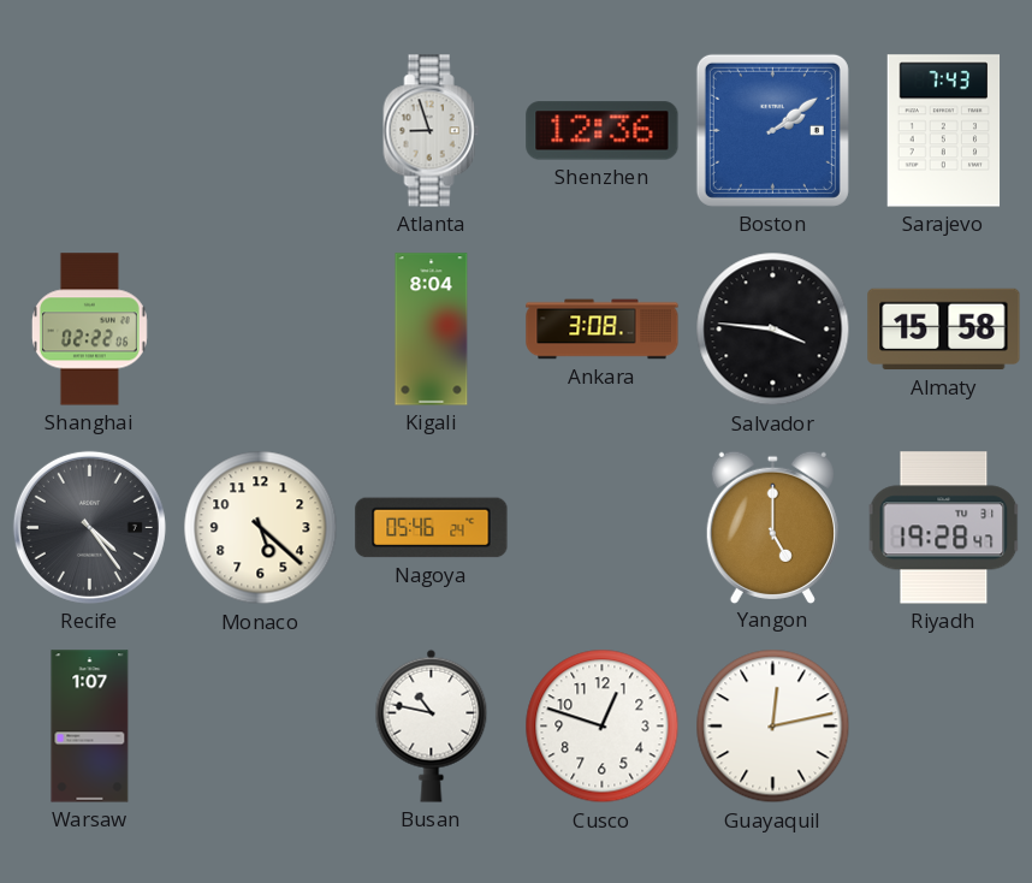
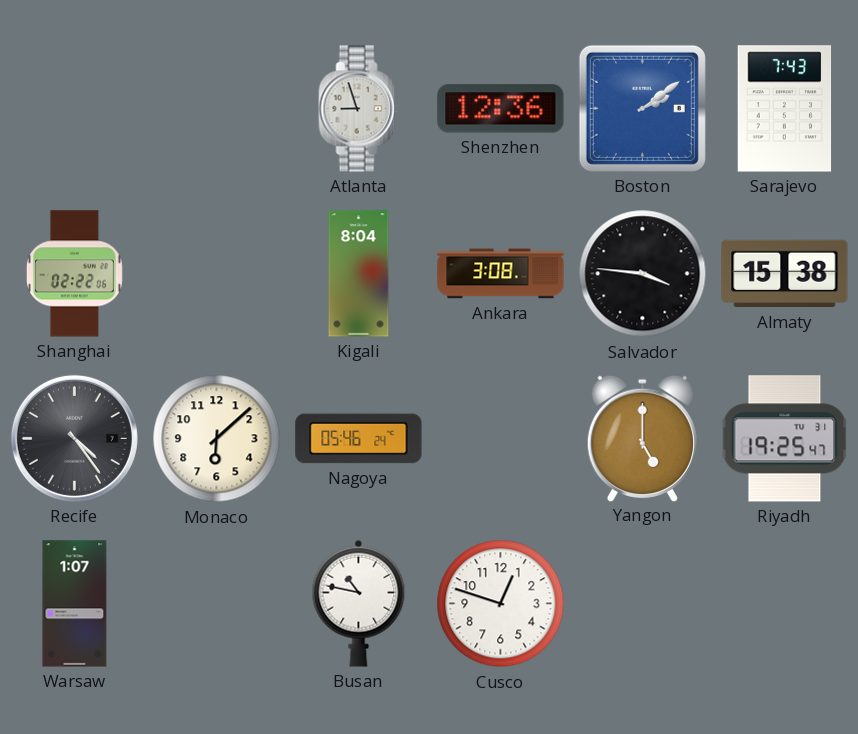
Almaty: 15:58 -> 15:38 (785, 274)
Monaco: 5:22 -> 6:08 (217, 439)
Riyadh: 19:28 -> 19:25 (785, 439)
Guayaquil: 12:13 -> none (773, 727)
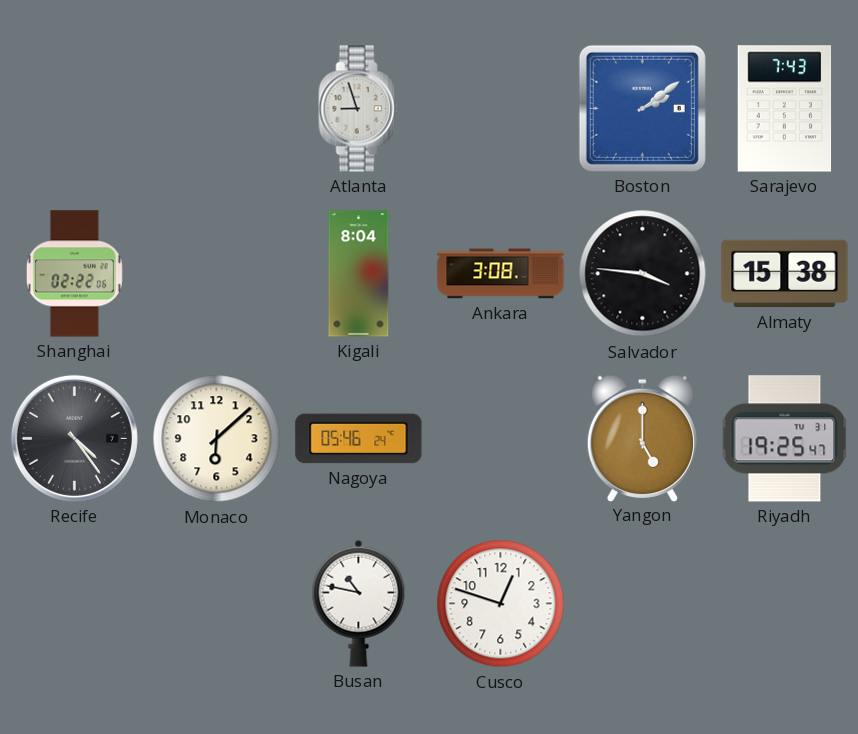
Shenzhen: 12:36 -> none (501, 109)
Warsaw: 1:07 -> none (75, 604)
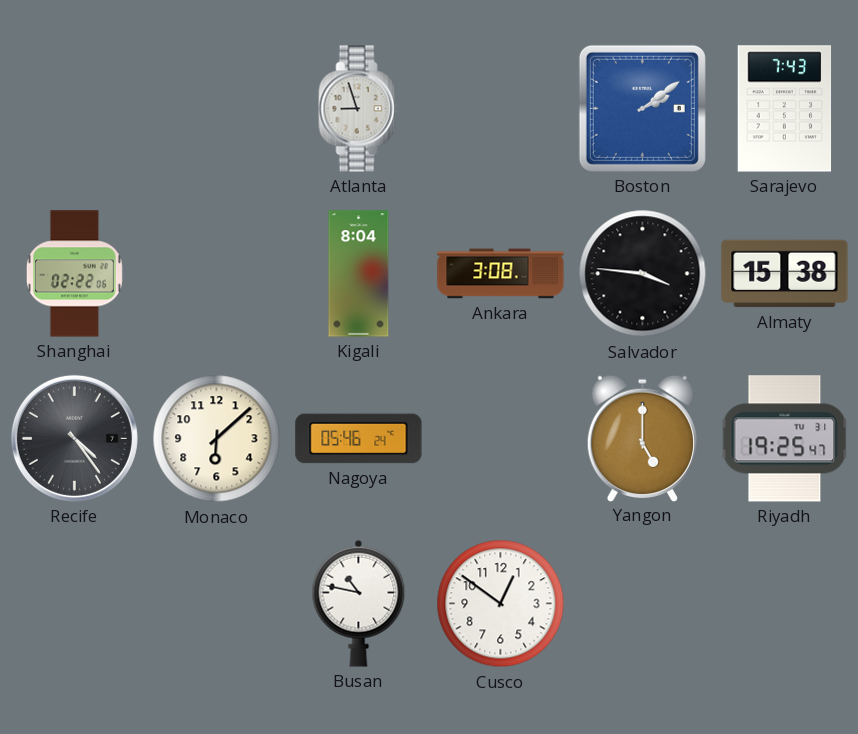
Cusco: 12:48 -> 12:51 (501, 604)
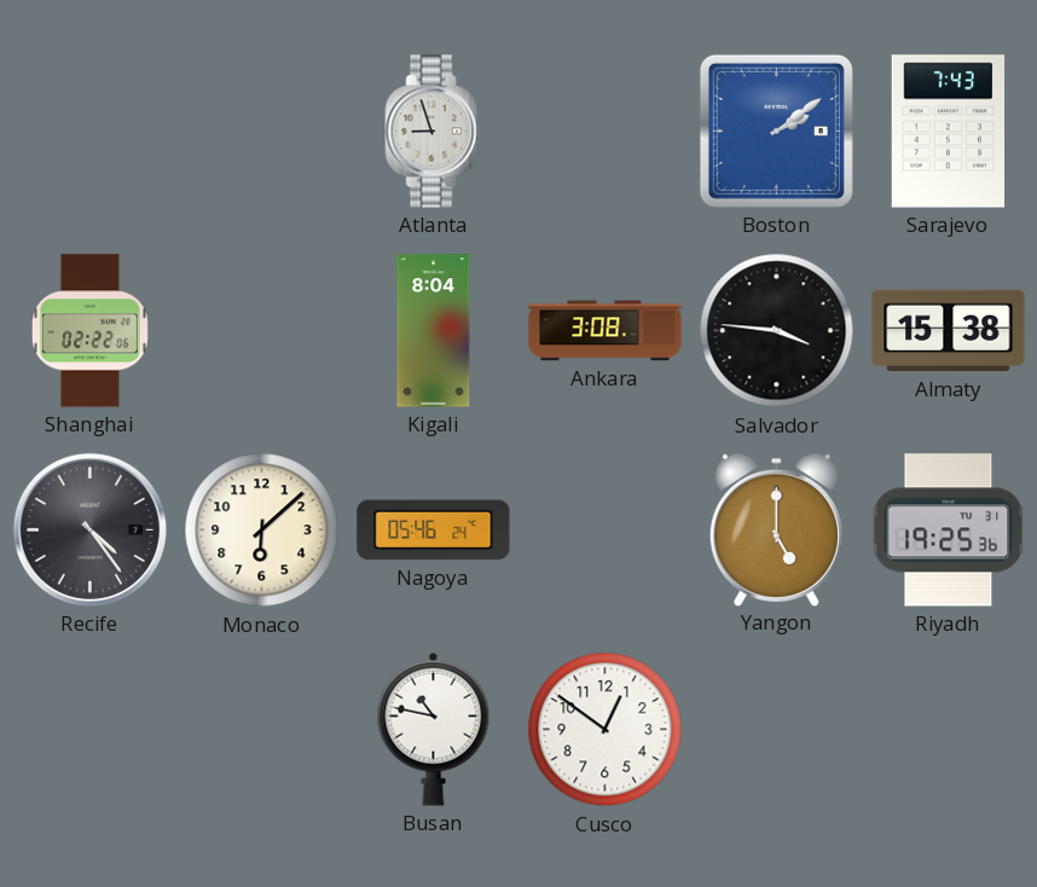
Riyadh: 19:25:47 -> 19:25:36 (949, 531)
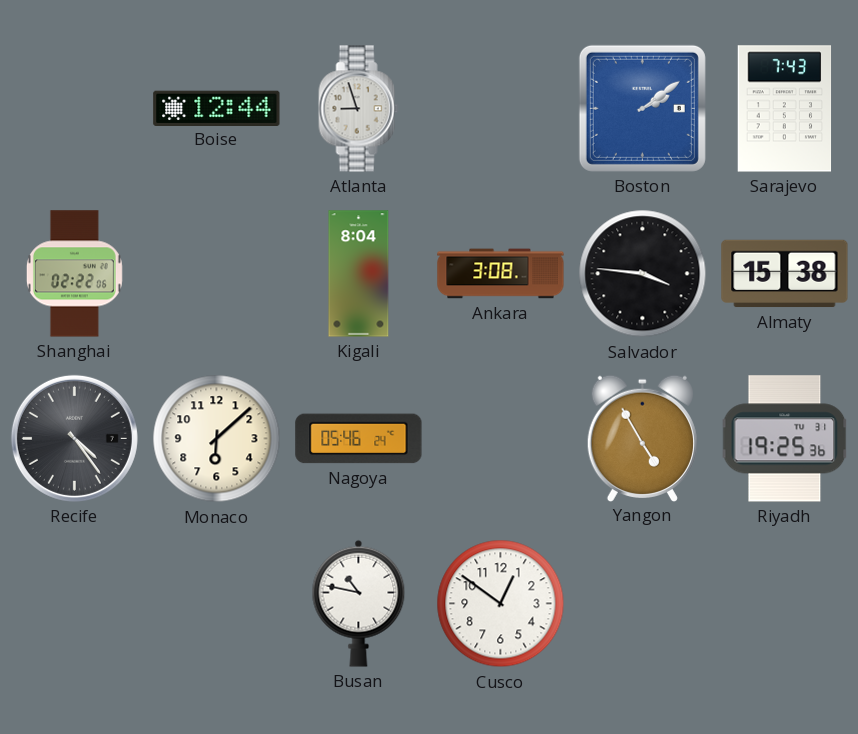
Boise: none -> 12:44 (217, 108)
Yangon: 5:00 -> 4:55 (642, 438)
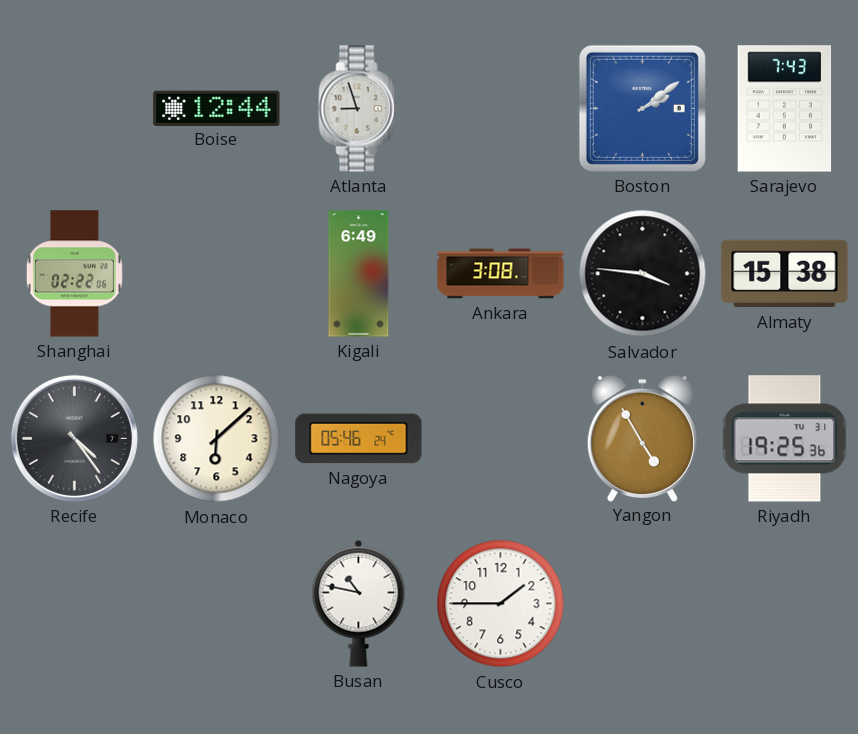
Kigali: 8:04 -> 6:49 (359, 274)
Cusco: 12:51 -> 1:45 (501, 604)
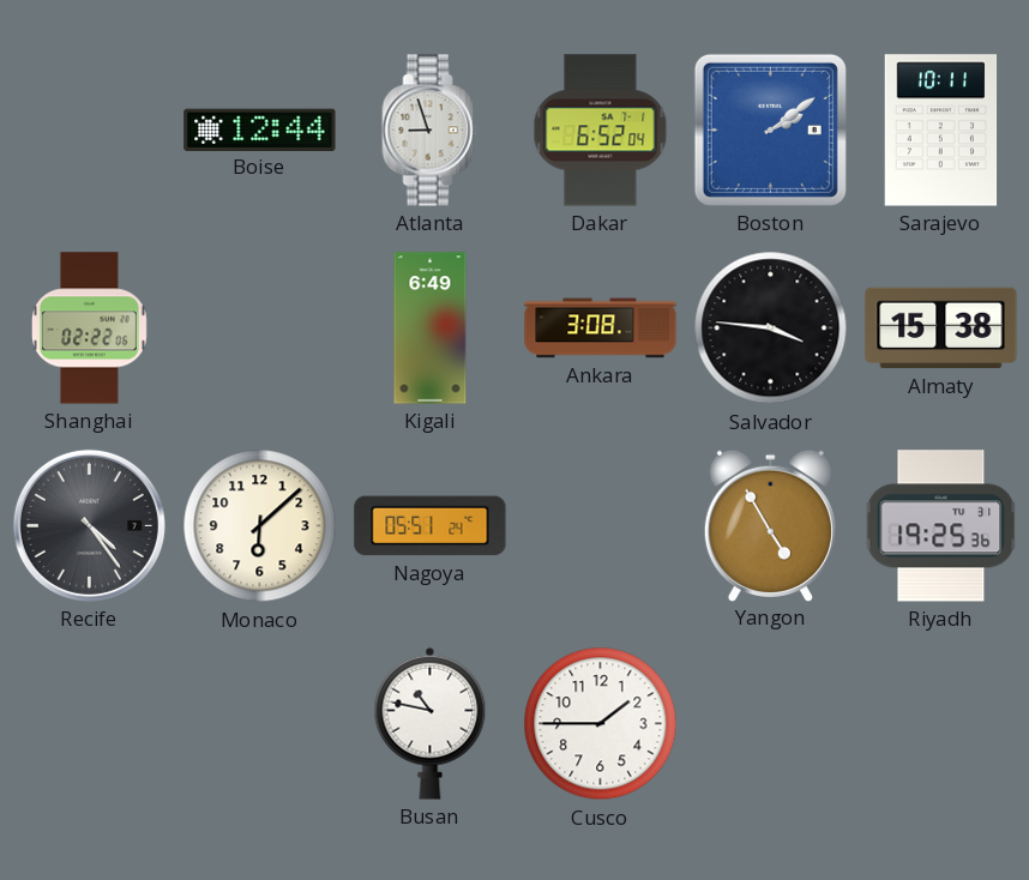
Dakar: none -> 6:52 (601, 131)
Sarajevo: 7:43 -> 10:11 (941, 131)
Nagoya: 05:46 -> 05:51 (431, 526)
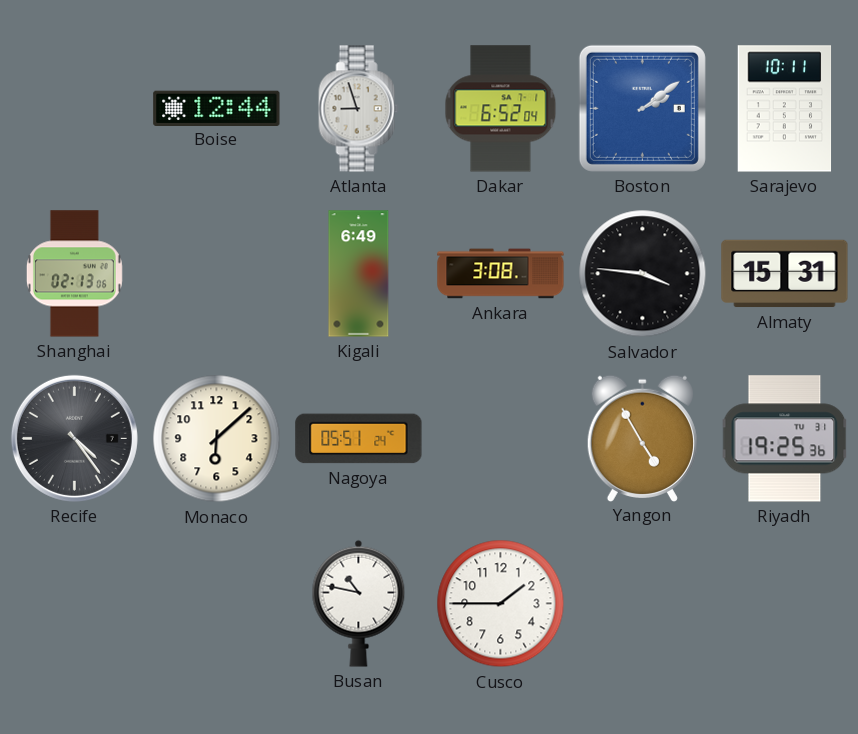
Shanghai: 02:22 -> 02:13 (74, 274)
Almaty: 15:38 -> 15:31 (785, 274)
